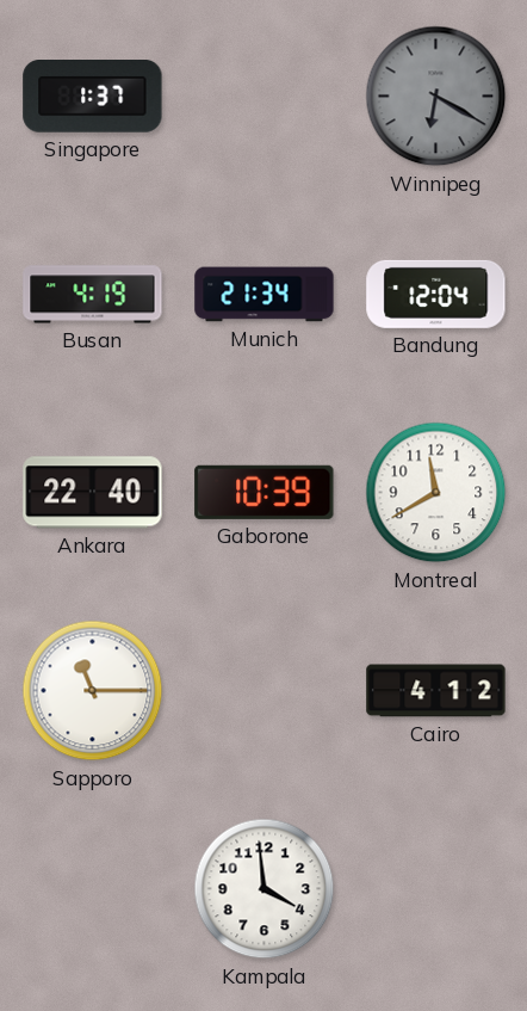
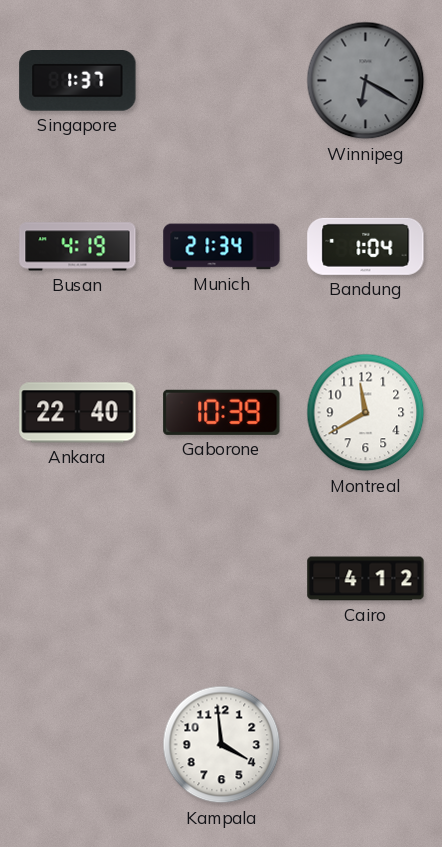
Bandung: 12:04 -> 1:04 (366, 246)
Sapporo: 11:15 -> none (93, 691)
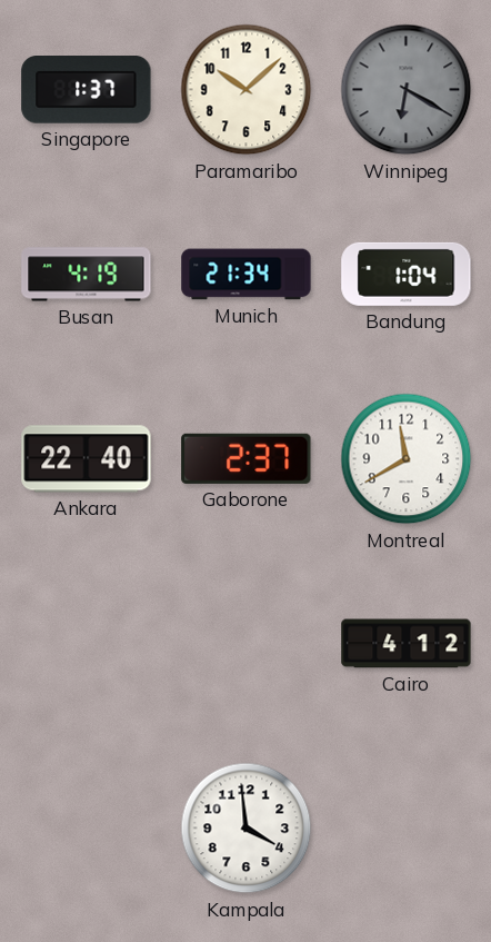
Paramaribo: none -> 10:08 (247, 90)
Gaborone: 10:39 -> 2:37 (247, 458)
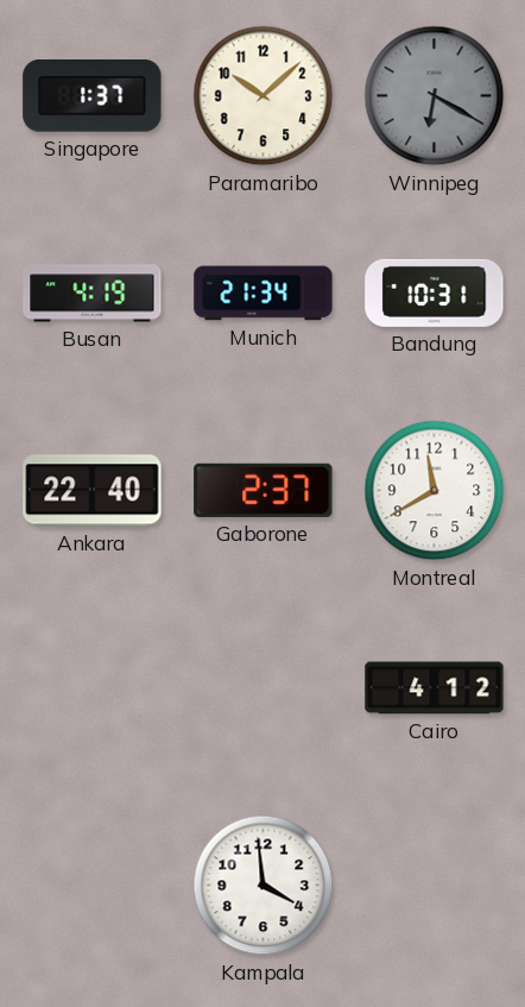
Bandung: 1:04 -> 10:31 (435, 292)
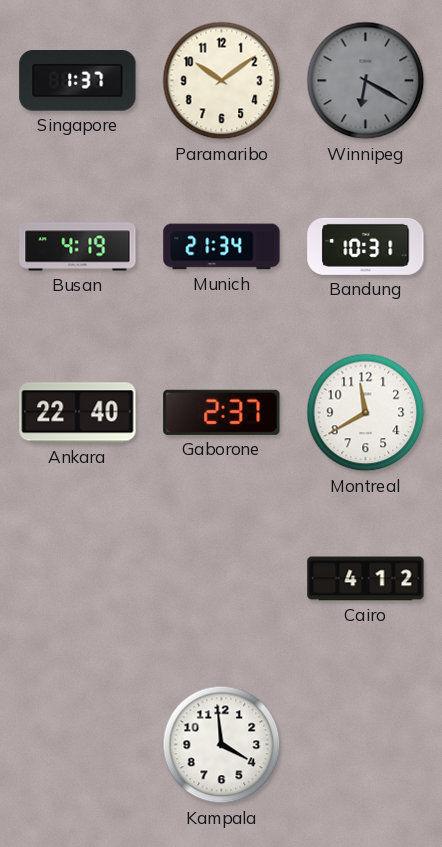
Paramaribo: 10:08 -> 10:09 (222, 81)
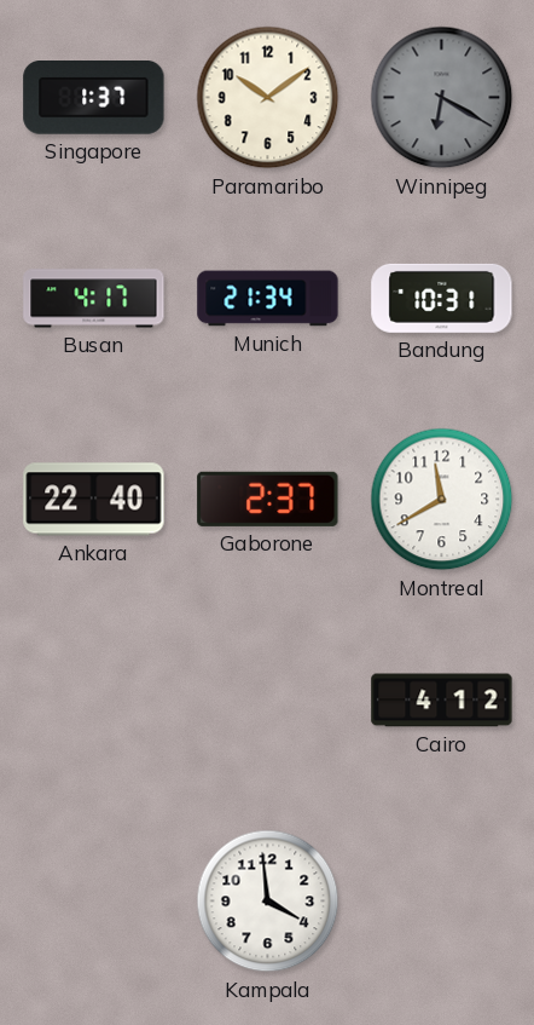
Busan: 4:19 -> 4:17 (94, 299)
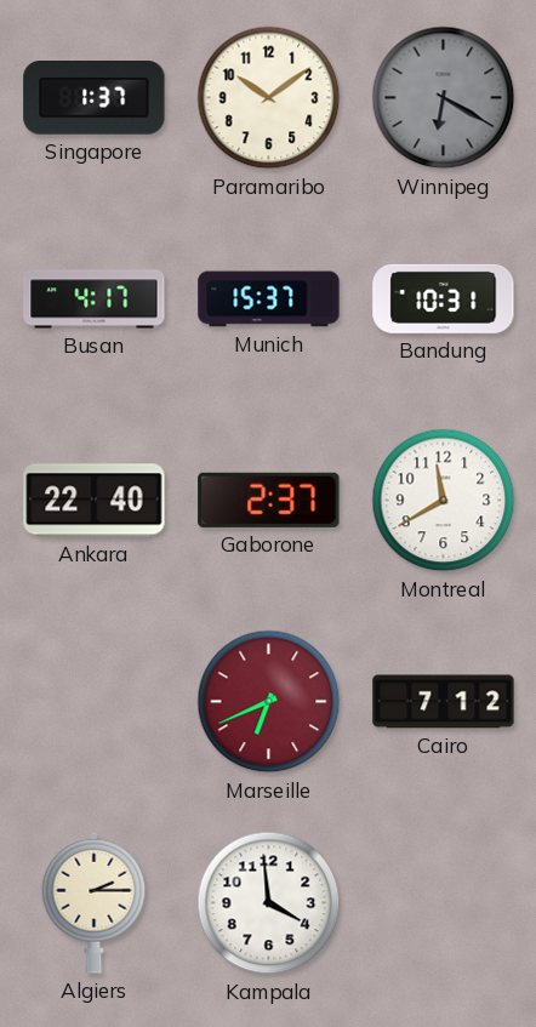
Munich: 21:34 -> 15:37 (269, 299)
Marseille: none -> 6:41 (269, 702)
Cairo: 4:12 -> 7:12 (444, 702)
Algiers: none -> 2:15 (95, 902)
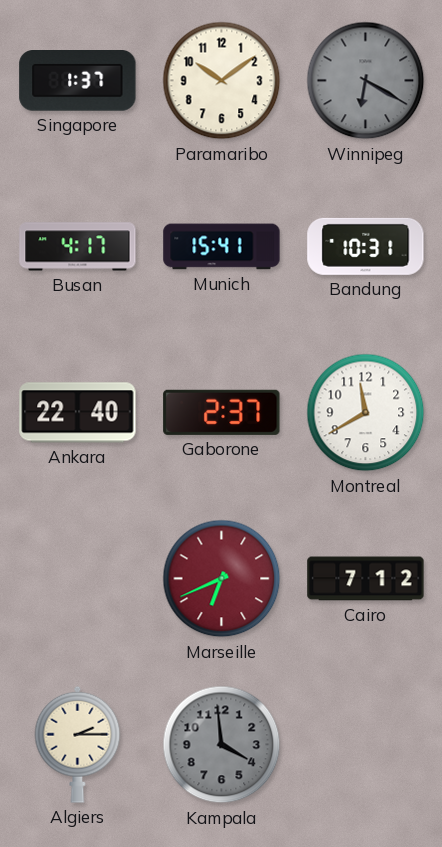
Munich: 15:37 -> 15:41 (222, 247)
Kampala dial: white -> grey (222, 745)
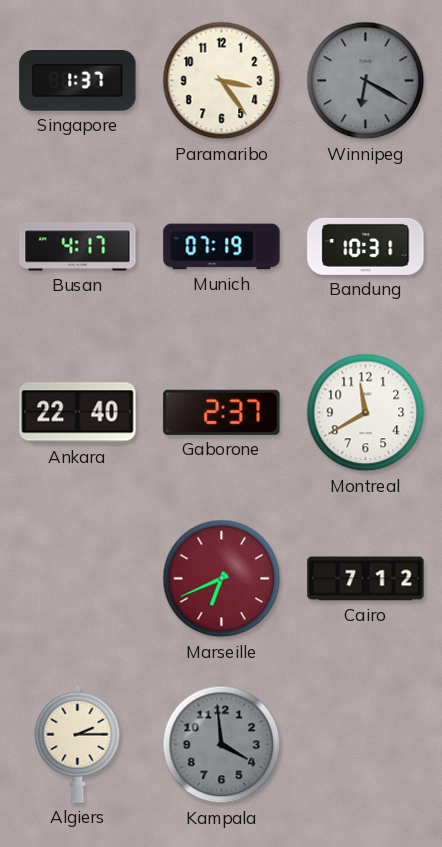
Paramaribo: 10:09 -> 3:24 (222, 81)
Munich: 15:41 -> 07:19 (222, 247)
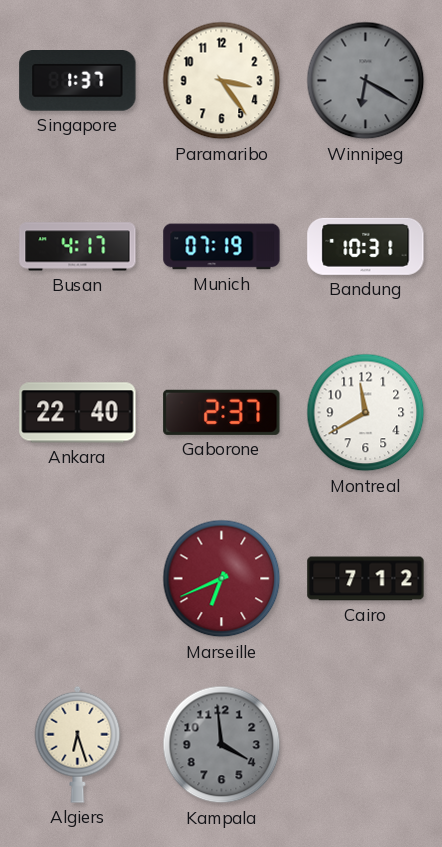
Algiers: 2:15 -> 6:27 (78, 744)
